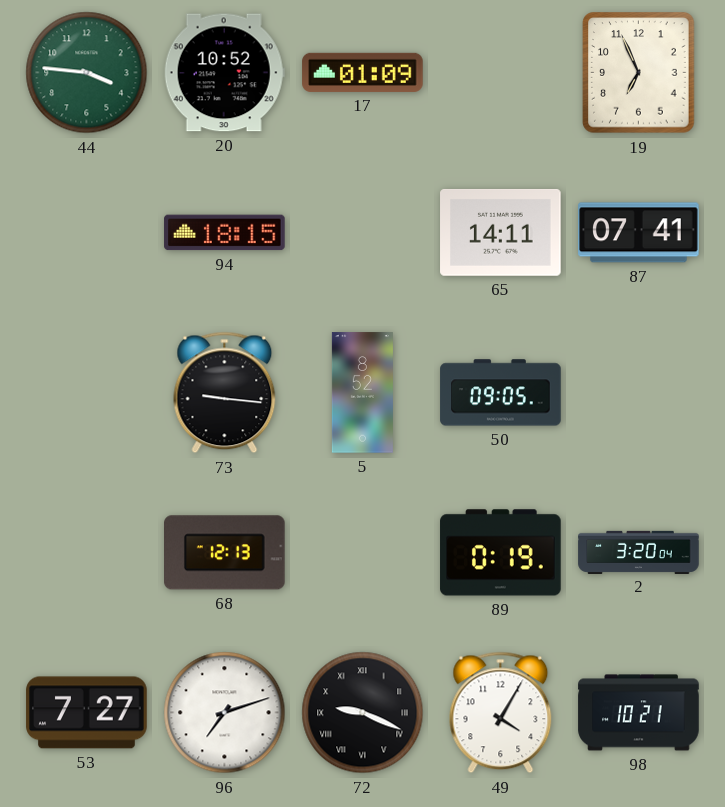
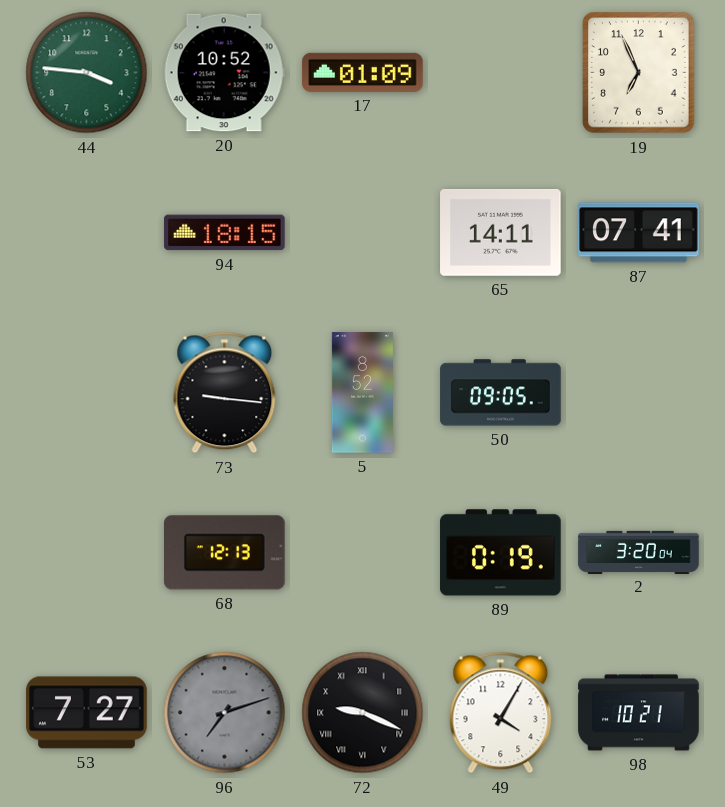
96 dial: white -> grey (225, 713)
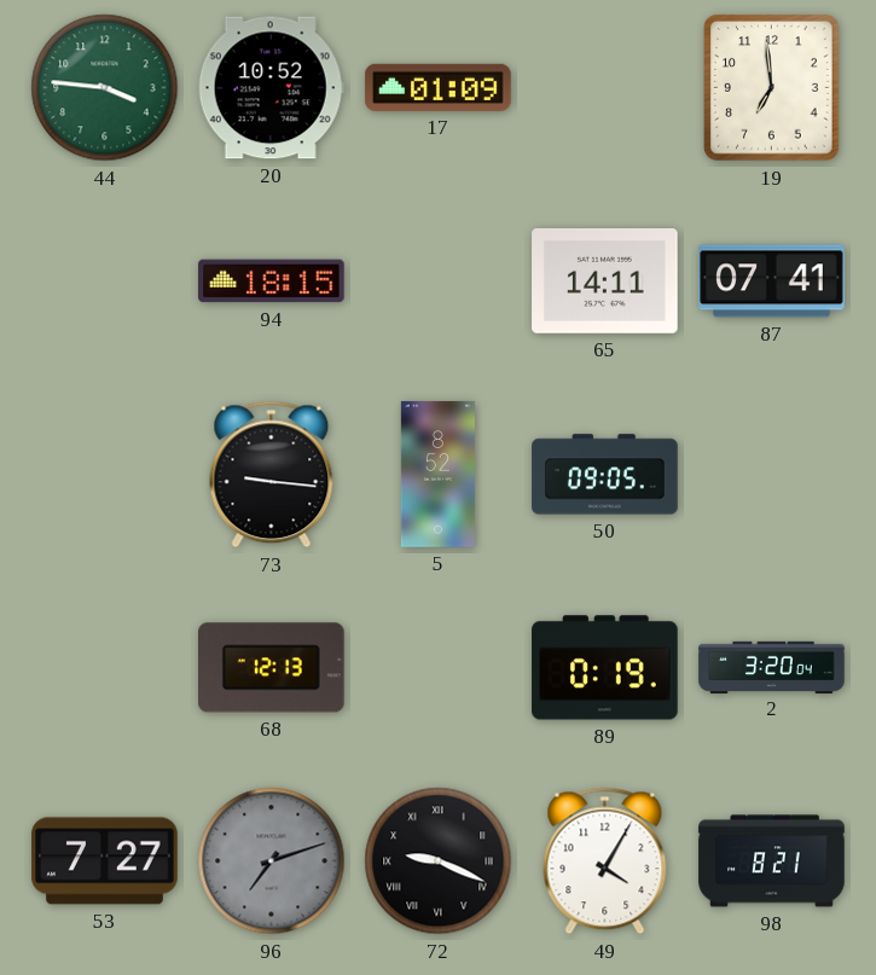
19: 6:56 -> 6:59 (772, 88)
98: 10:21 -> 8:21 (772, 861)
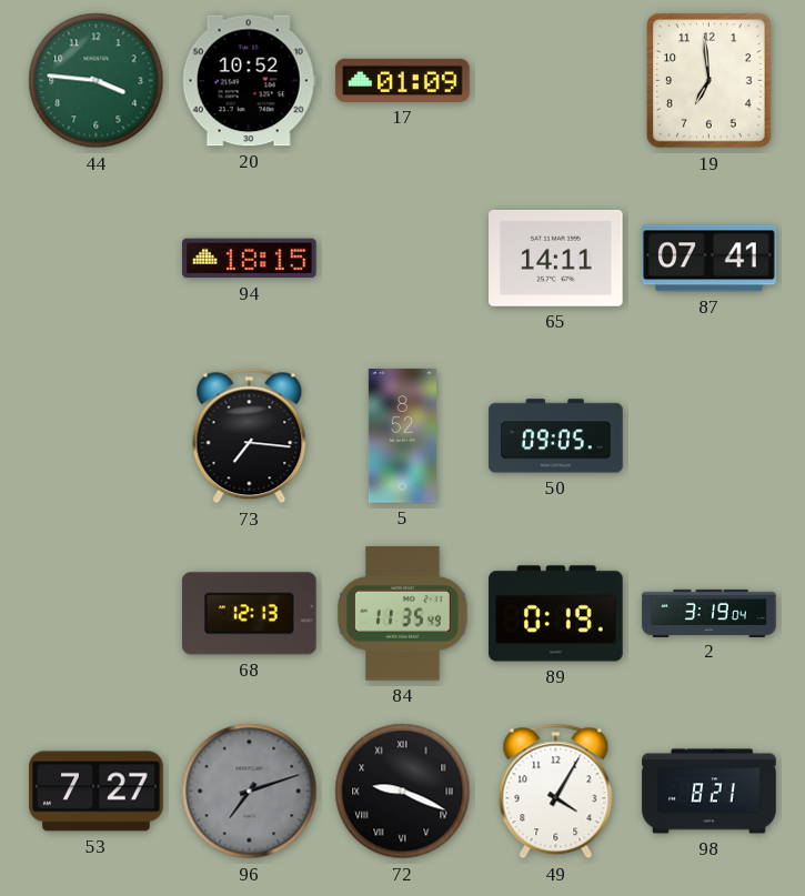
73: 9:16 -> 7:16 (250, 436)
84: none -> 11:35 (403, 614)
2: 3:20 -> 3:19 (710, 613)
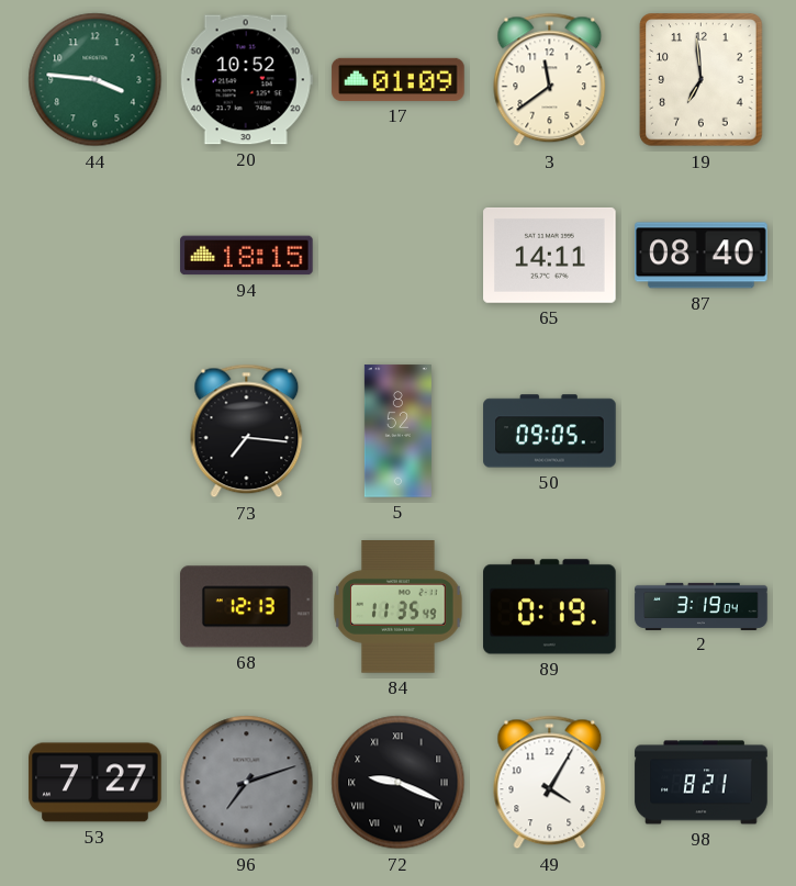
3: none -> 11:39 (550, 80)
87: 07:41 -> 08:40 (702, 256)
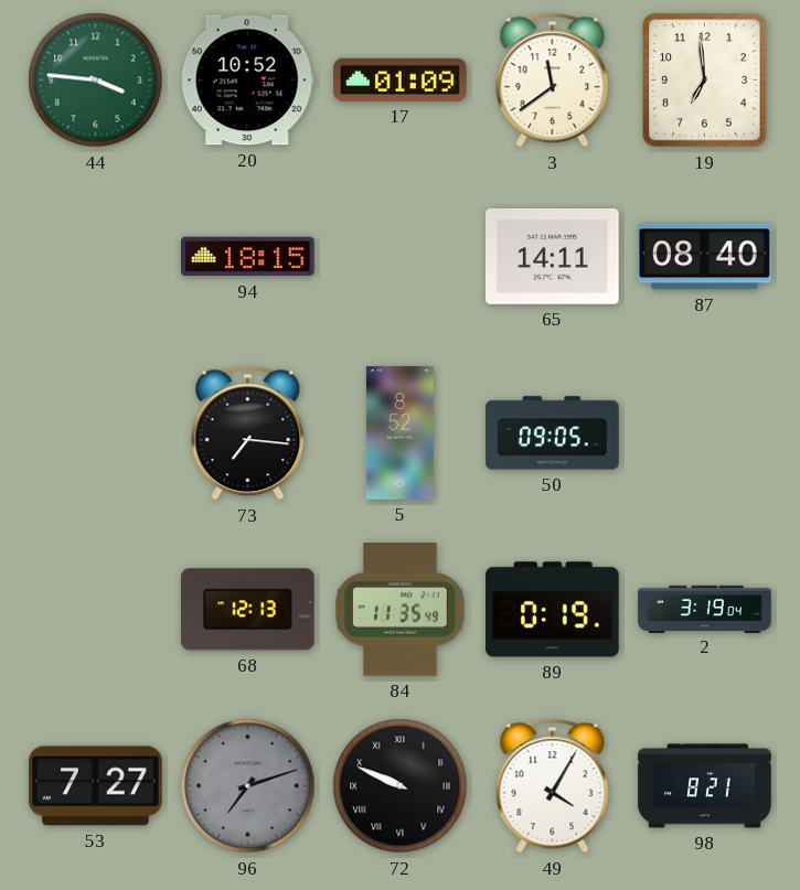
72: 9:19 -> 9:49 (401, 786)
